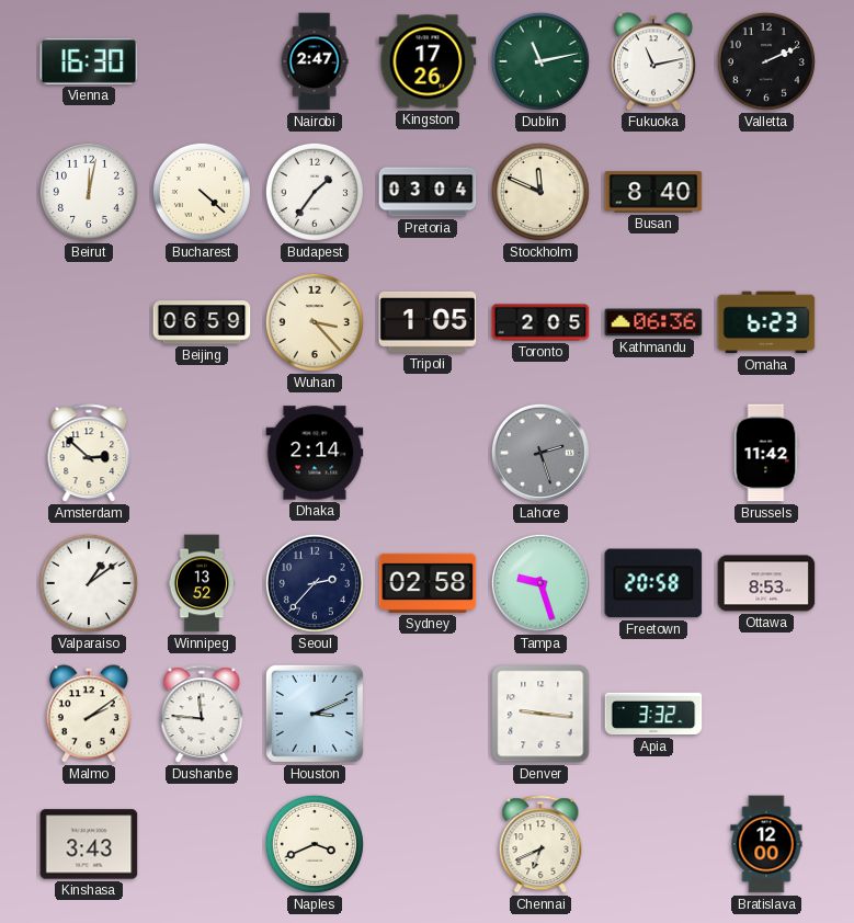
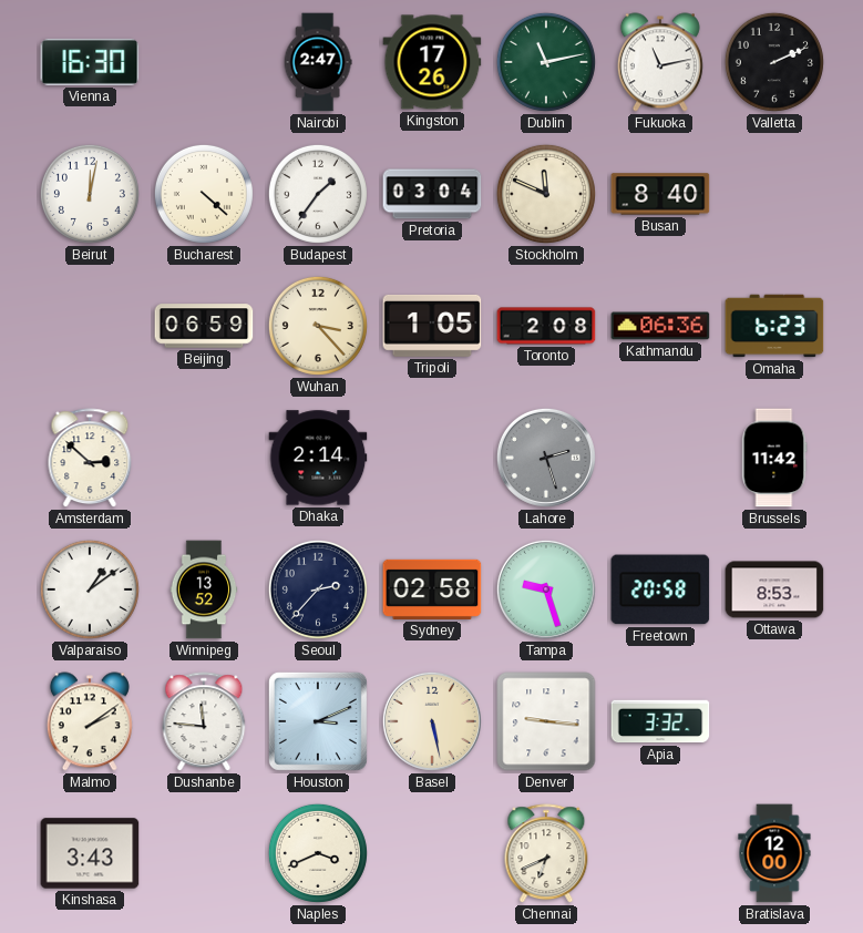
Toronto: 2:05 -> 2:08 (546, 326)
Basel: none -> 5:28 (432, 721)
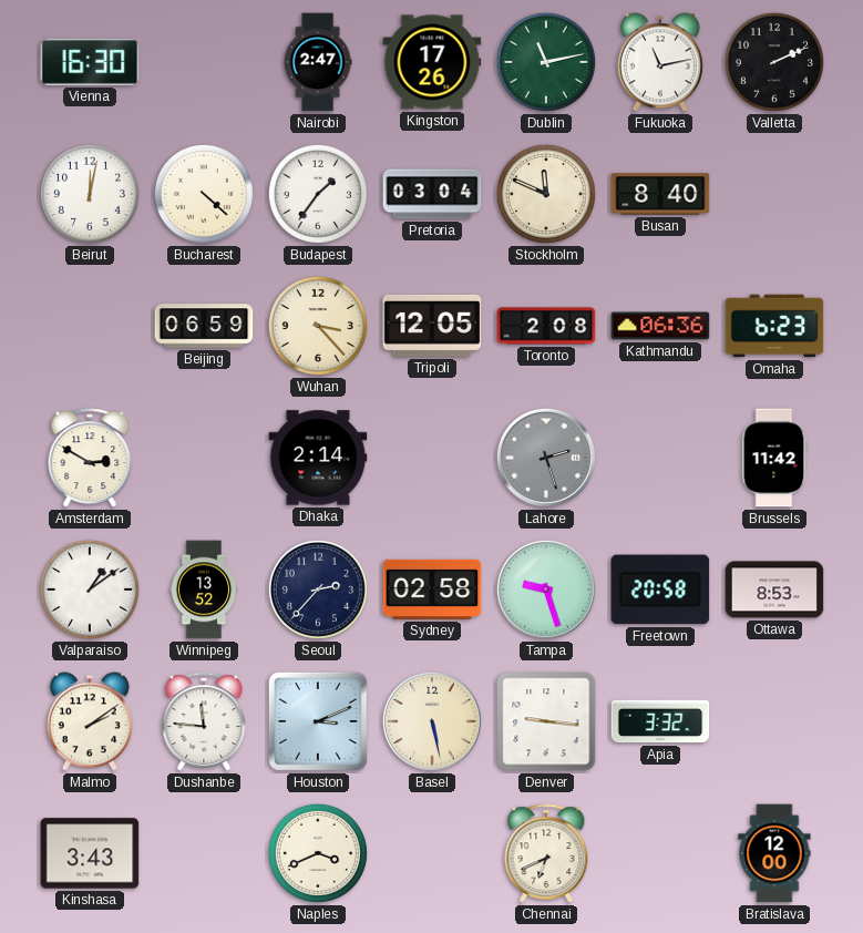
Tripoli: 1:05 -> 12:05 (432, 326)
Amsterdam: 2:52 -> 2:50 (90, 459)
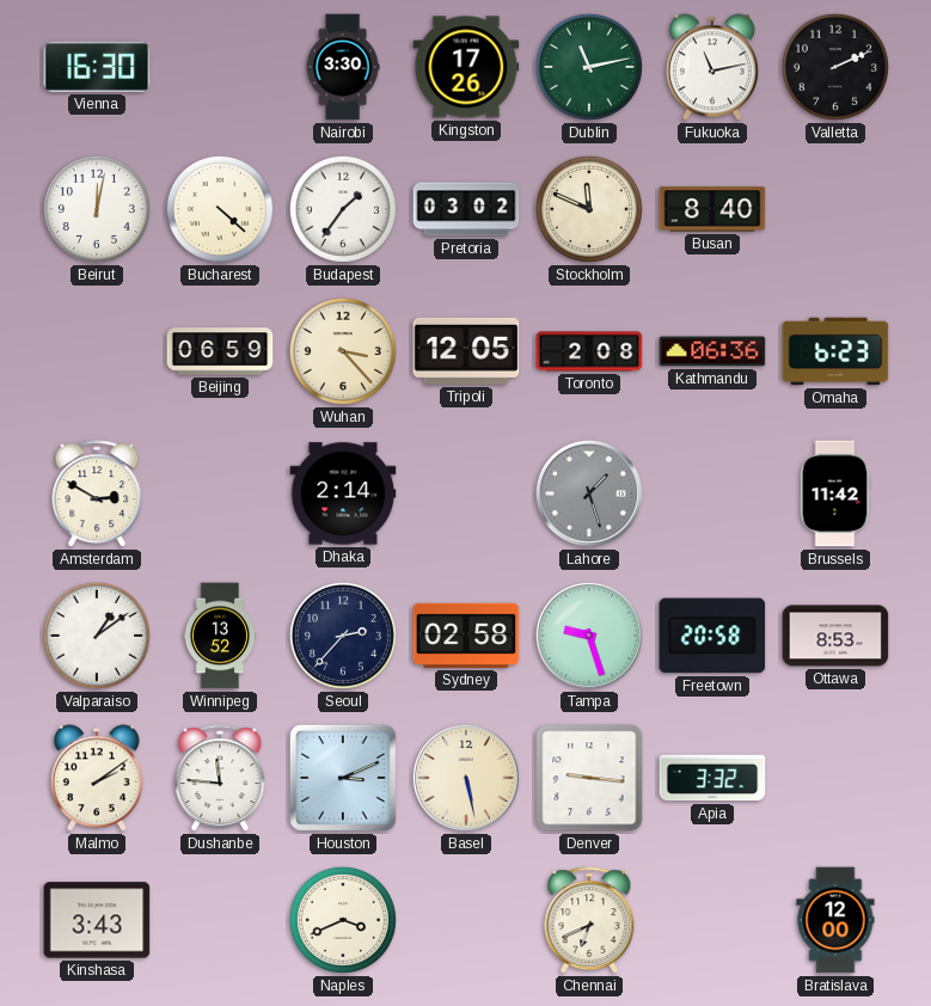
Nairobi: 2:47 -> 3:30 (343, 67)
Pretoria: 03:04 -> 03:02 (466, 209)
Lahore: 2:27 -> 1:27 (589, 493)
